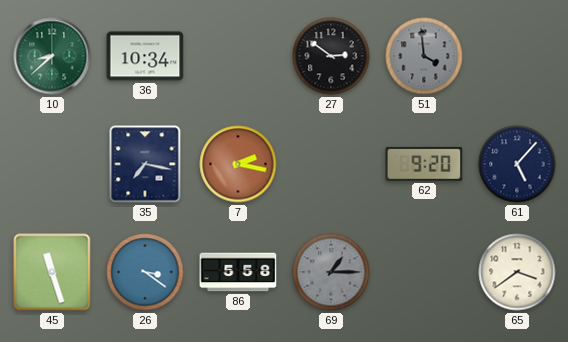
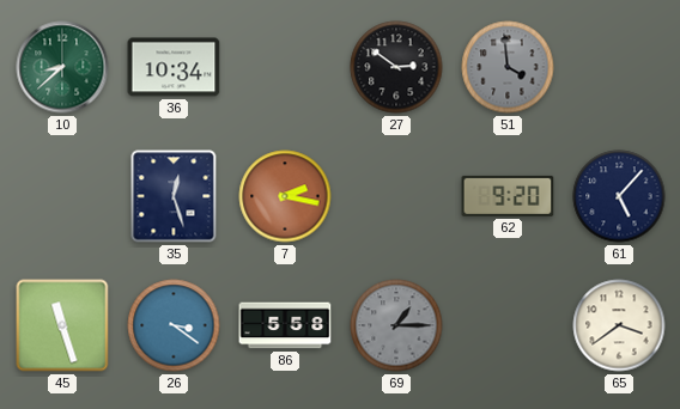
35: 7:17 -> 12:27 (174, 196)
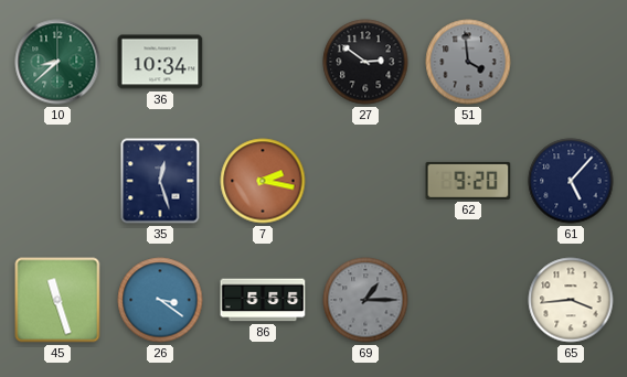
86: 5:58 -> 5:55 (263, 300)
65: 3:39 -> 3:44 (571, 300)
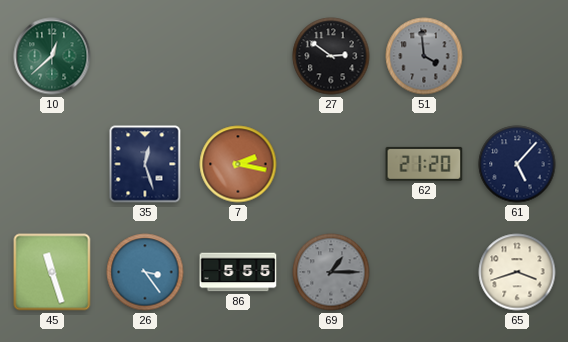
10: 8:38 -> 12:38 (52, 56)
36: 10:34 -> none (160, 62)
62: 9:20 -> 21:20 (424, 164)
26: 3:21 -> 3:24 (145, 272)
65: 3:44 -> 3:42 (517, 272)
